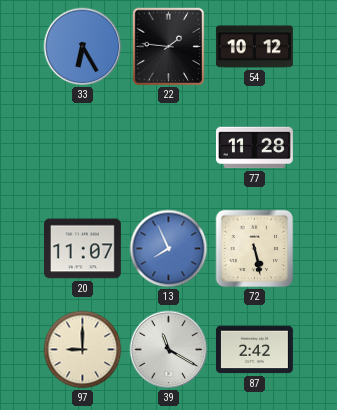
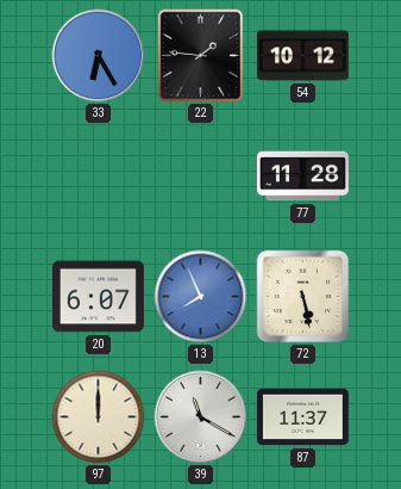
20: 11:07 -> 6:07 (98, 297)
97: 9:00 -> 12:00 (99, 417)
87: 2:42 -> 11:37 (302, 417)
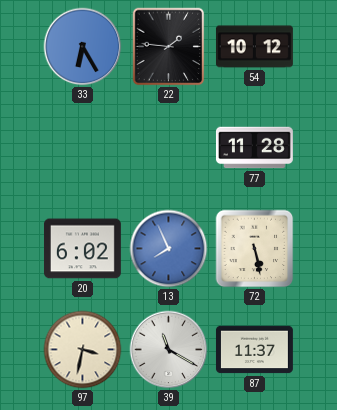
20: 6:07 -> 6:02 (82, 249)
97: 12:00 -> 3:32 (83, 350)
